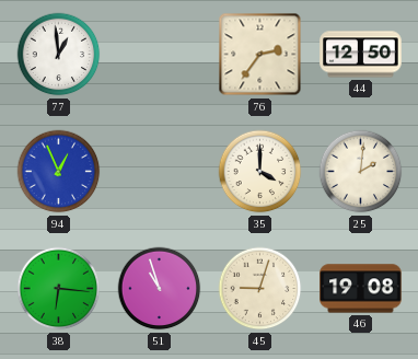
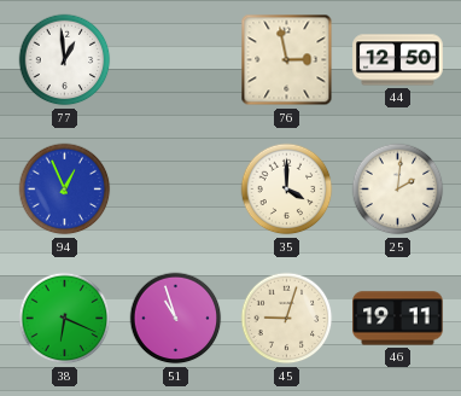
76: 2:36 -> 2:58 (287, 60)
38: 6:16 -> 6:19 (65, 319)
46: 19:08 -> 19:11 (398, 319)
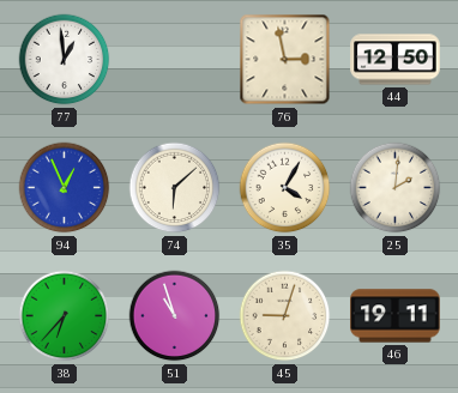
74: none -> 6:08 (175, 188)
35: 4:00 -> 4:05 (285, 188)
38: 6:19 -> 6:37 (65, 316)
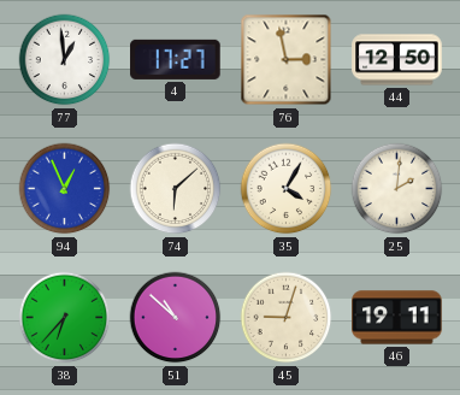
4: none -> 17:27 (176, 59)
51: 10:57 -> 10:52 (176, 318)
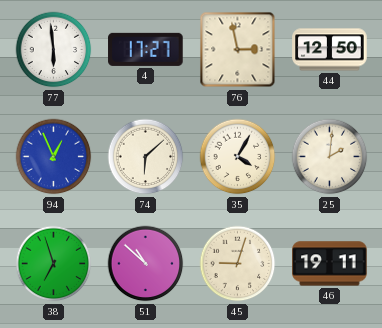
77: 12:59 -> 5:59 (54, 50)
38: 6:37 -> 6:57 (54, 264)
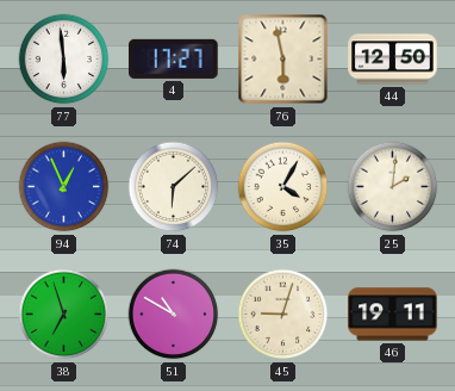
76: 2:58 -> 5:58 (283, 60)
51: 10:52 -> 10:50 (174, 315)
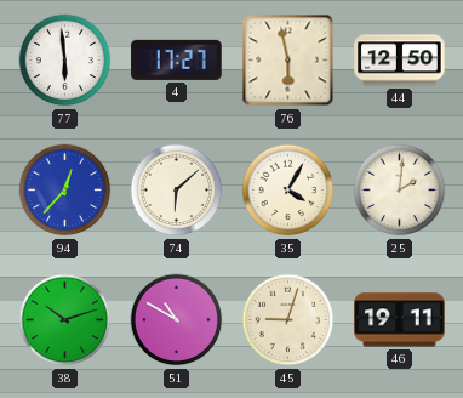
94: 12:56 -> 12:37 (65, 191)
38: 6:57 -> 10:12 (65, 320)
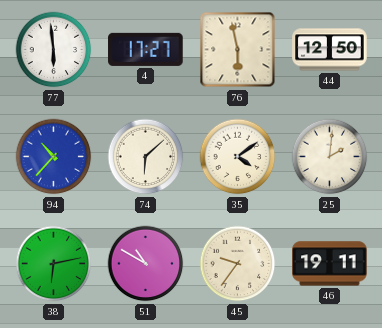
94: 12:37 -> 10:37 (54, 157)
35: 4:05 -> 4:09 (238, 157)
38: 10:12 -> 6:13 (54, 264)
45: 9:03 -> 9:36 (238, 264)
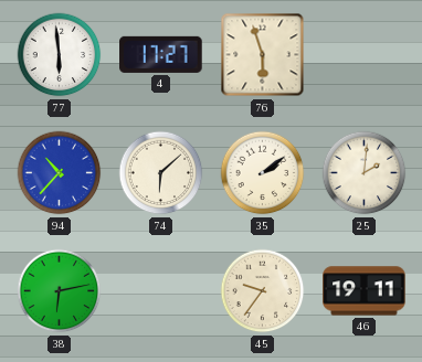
76: 5:58 -> 5:57 (263, 55)
44: 12:50 -> none (330, 50)
35: 4:09 -> 2:09 (263, 173)
51: 10:50 -> none (146, 264)
